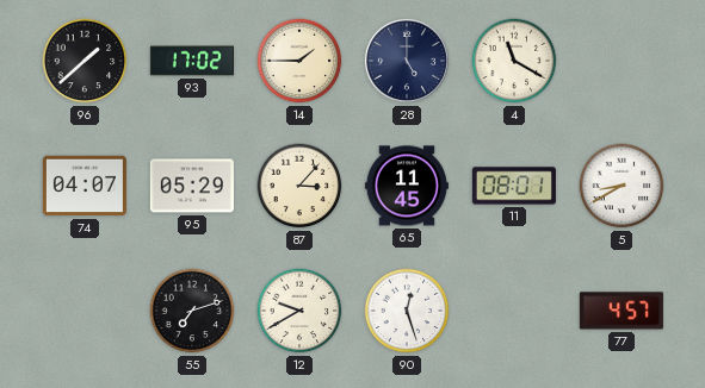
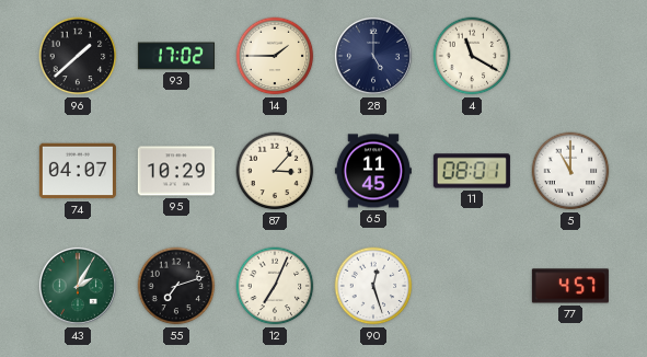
95: 05:29 -> 10:29 (176, 171)
5: 8:40 -> 11:00 (570, 171)
43: none -> 2:05 (78, 286)
12: 9:40 -> 7:04 (275, 286)
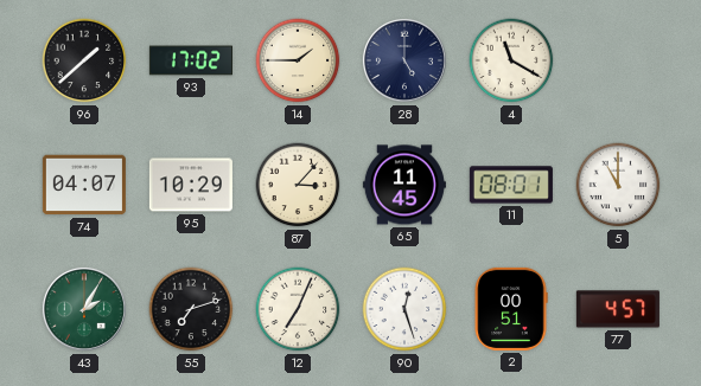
2: none -> 00:51 (511, 309)
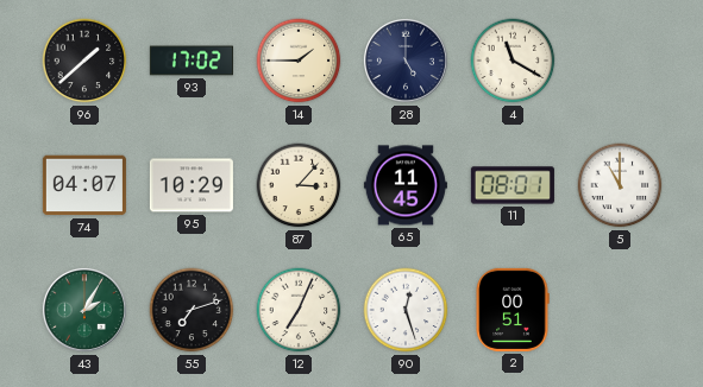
77: 4:57 -> none (618, 309)
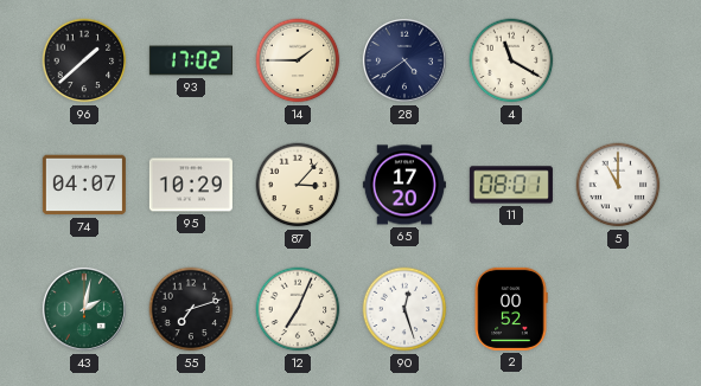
28: 5:00 -> 4:39 (404, 60)
65: 11:45 -> 17:20 (404, 185)
43: 2:05 -> 2:02 (84, 309)
2: 00:51 -> 00:52 (511, 309)
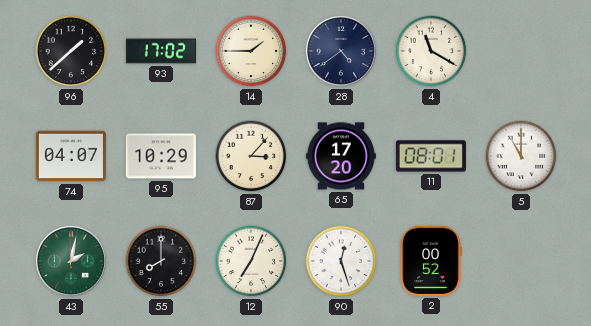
55: 7:12 -> 8:00 (161, 261)
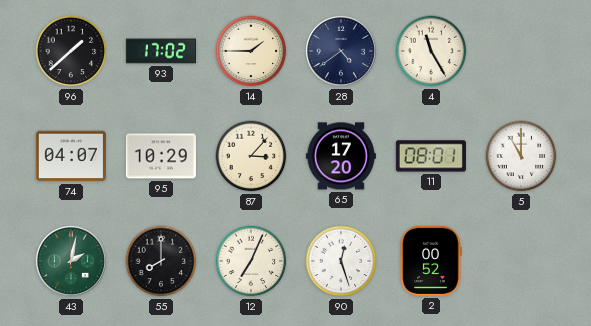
4: 11:20 -> 11:25 (431, 51)
